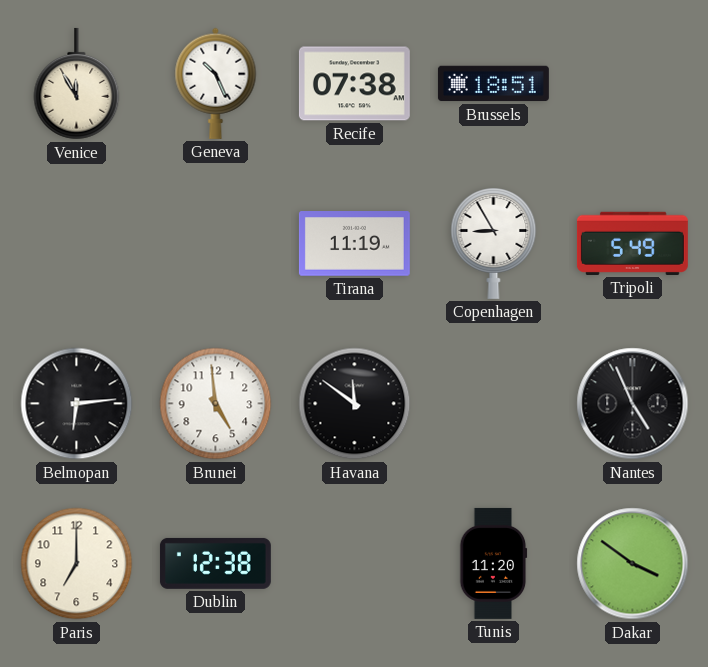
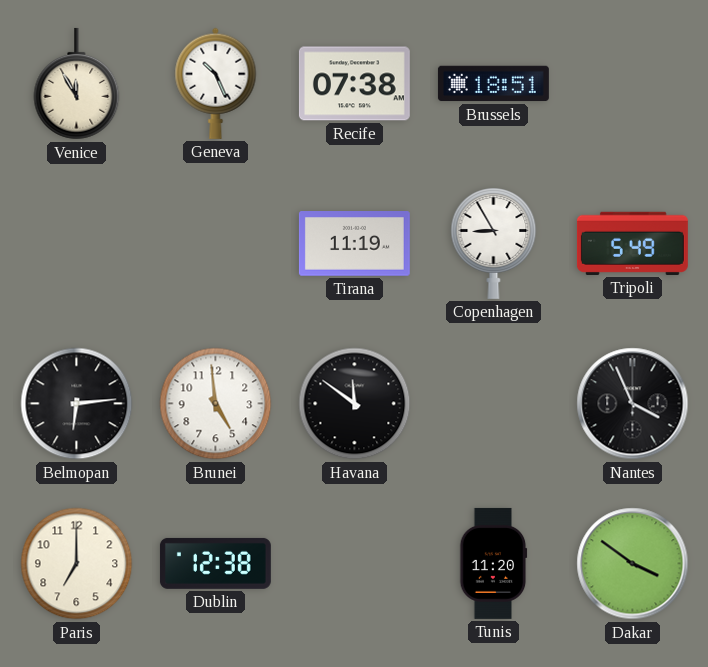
Nantes: 4:56 -> 3:56 (633, 404)
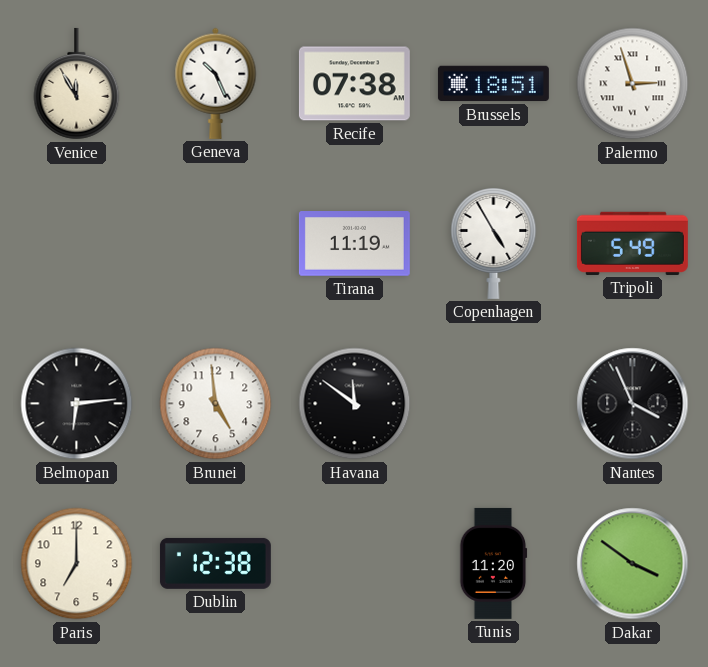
Palermo: none -> 2:57 (633, 84)
Copenhagen: 8:55 -> 4:55 (494, 243)
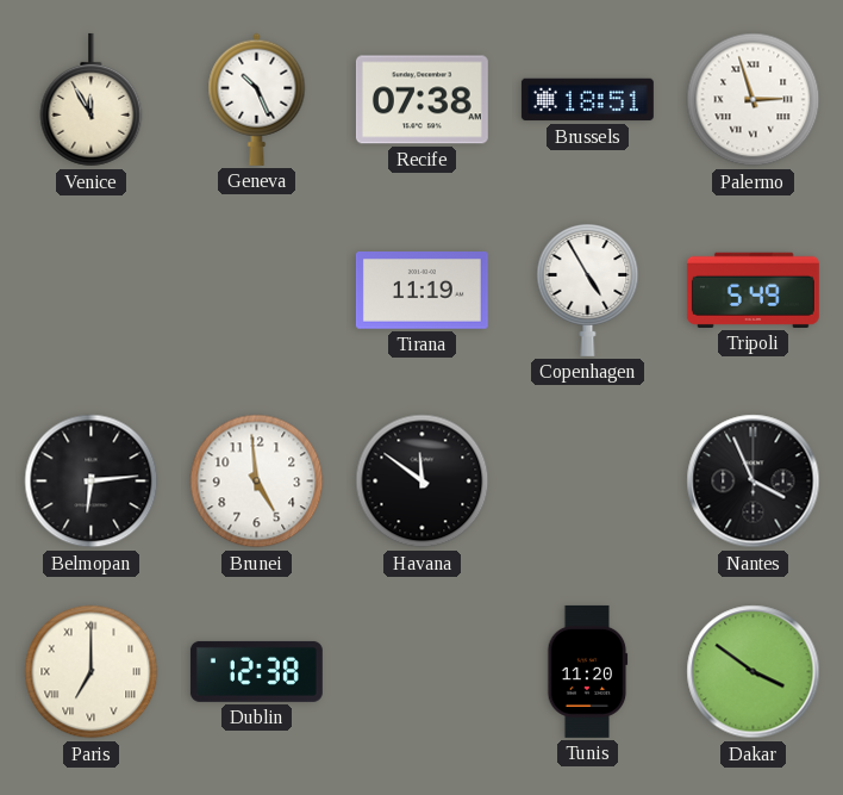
Paris numerals: Arabic -> Roman (92, 672)
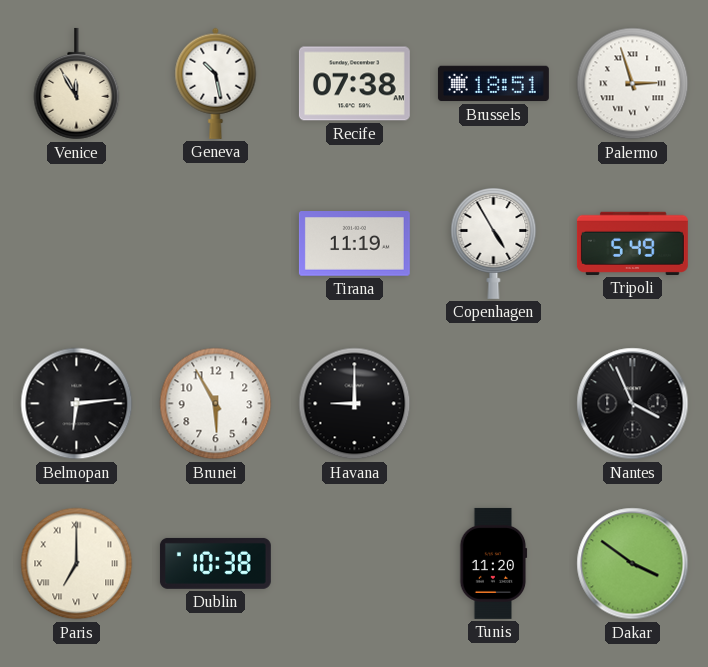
Geneva: 10:26 -> 10:28 (216, 83)
Brunei: 4:59 -> 5:55 (216, 404)
Havana: 11:51 -> 9:00 (355, 404)
Dublin: 12:38 -> 10:38 (215, 563)
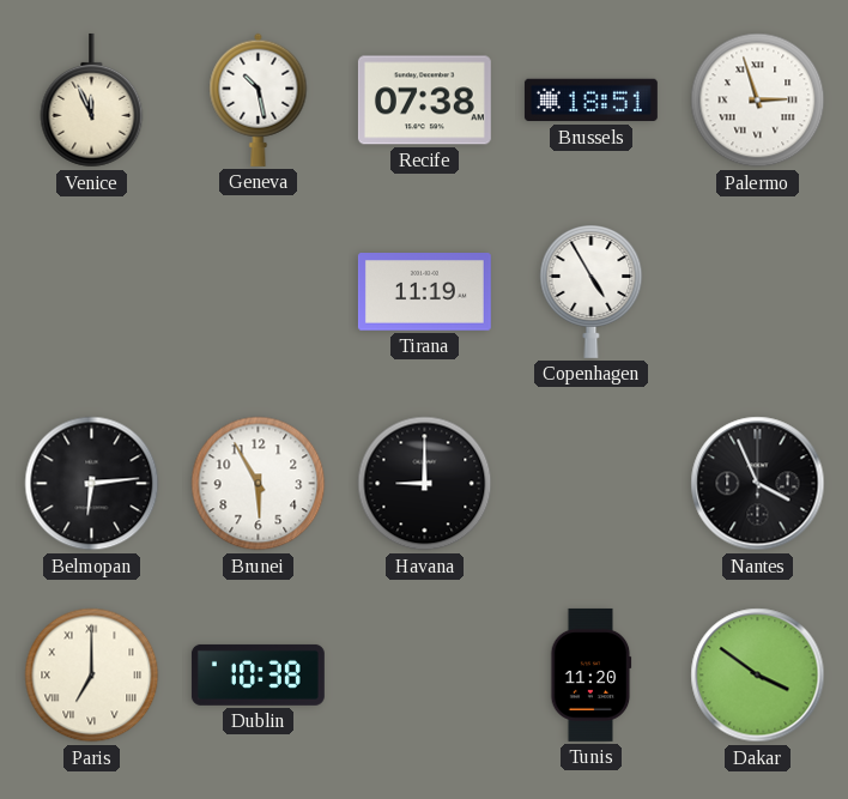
Venice: 11:55 -> 11:56 (92, 101)
Tripoli: 5:49 -> none (632, 243)
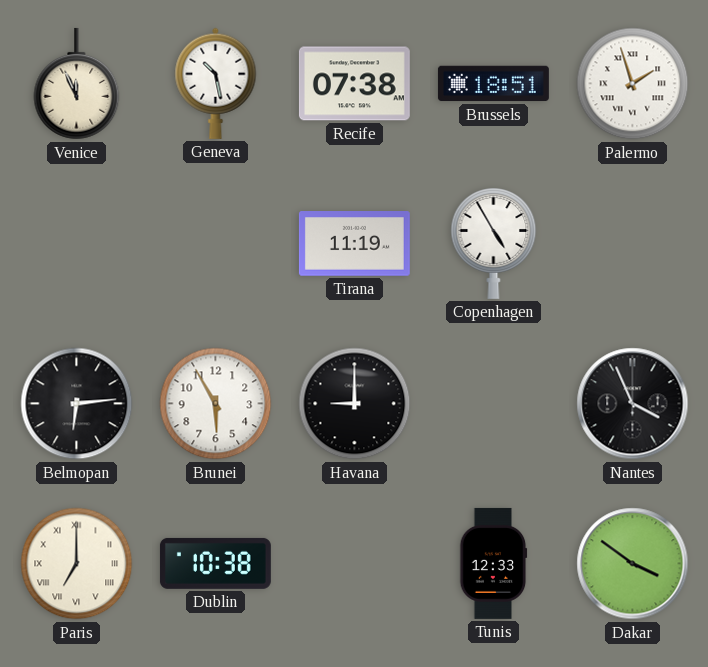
Palermo: 2:57 -> 1:57 (633, 84)
Tunis: 11:20 -> 12:33 (494, 563)
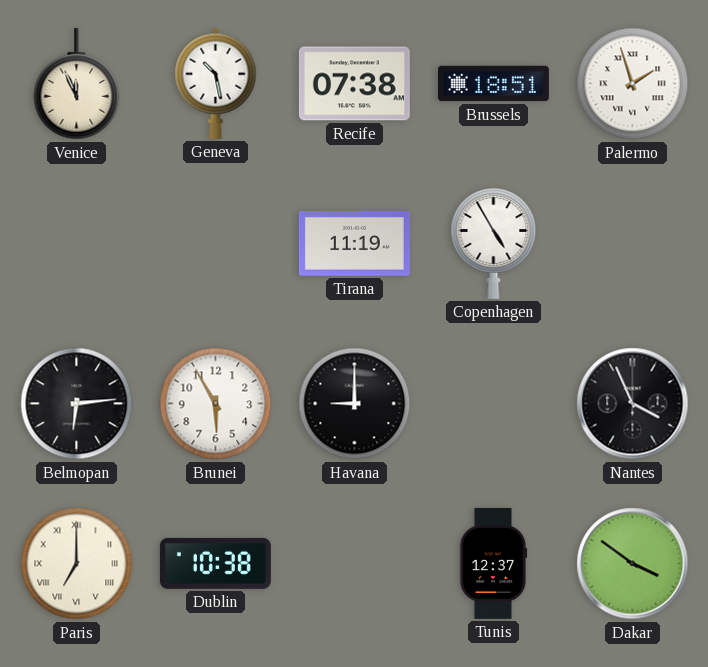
Tunis: 12:33 -> 12:37 (494, 563)
